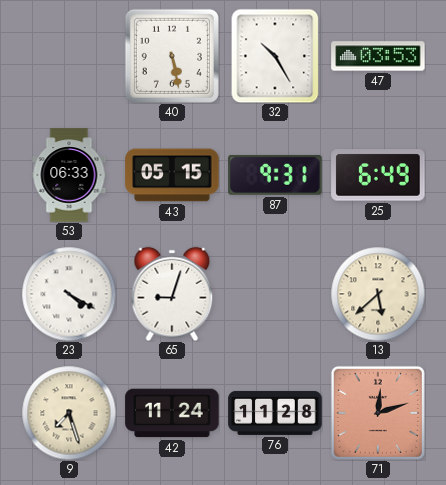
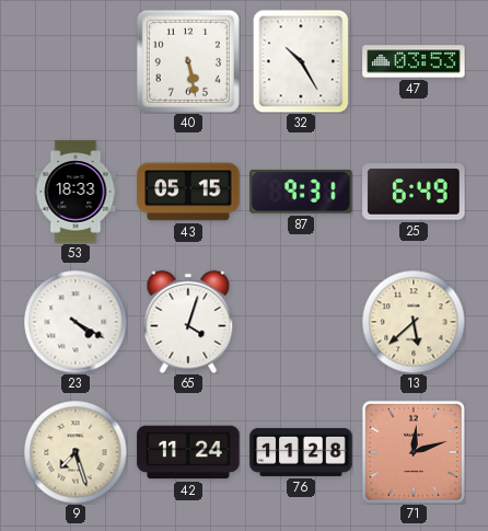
53: 06:33 -> 18:33 (75, 192)
65: 9:03 -> 4:03 (188, 322)
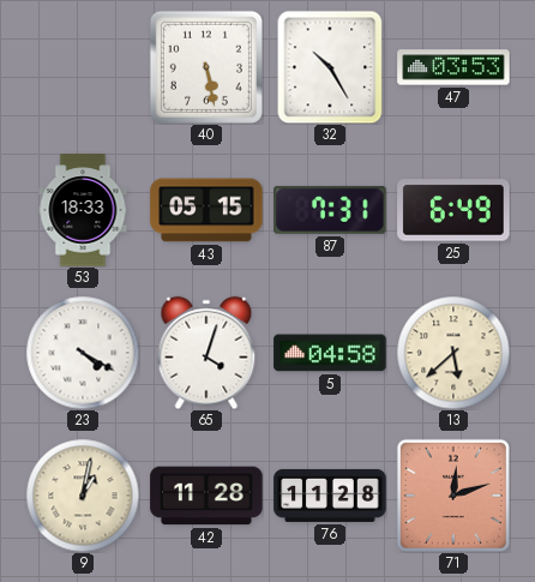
87: 9:31 -> 7:31 (330, 210)
5: none -> 04:58 (330, 353)
9: 7:27 -> 1:02 (83, 496)
42: 11:24 -> 11:28 (206, 496)
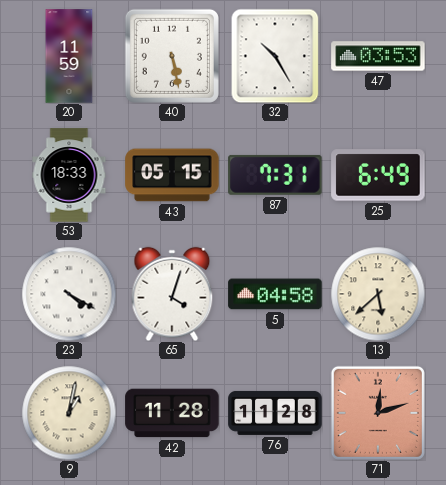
20: none -> 11:59 (69, 56)
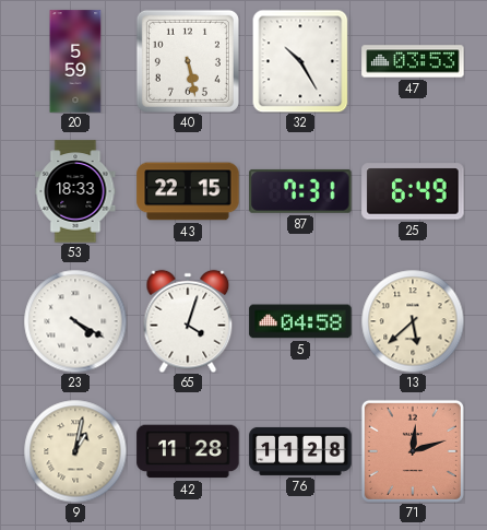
20: 11:59 -> 5:59 (75, 61)
43: 05:15 -> 22:15 (188, 191)
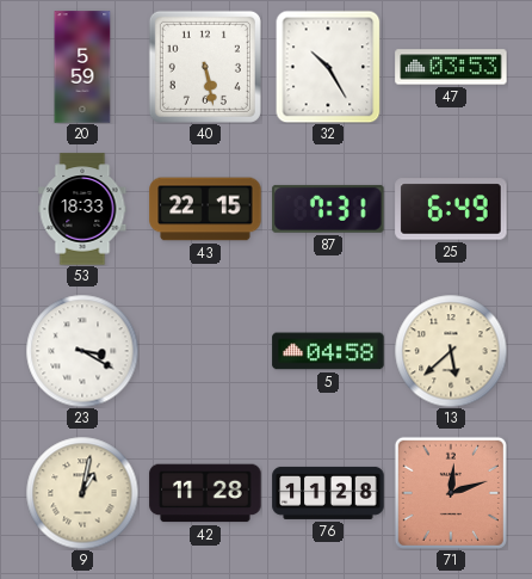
23: 4:20 -> 3:20 (82, 351)
65: 4:03 -> none (188, 321)
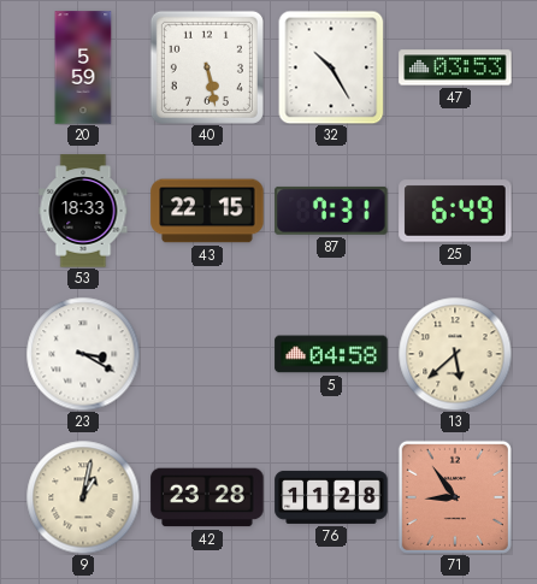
42: 11:28 -> 23:28 (207, 497)
71: 12:12 -> 8:54 (455, 497)
